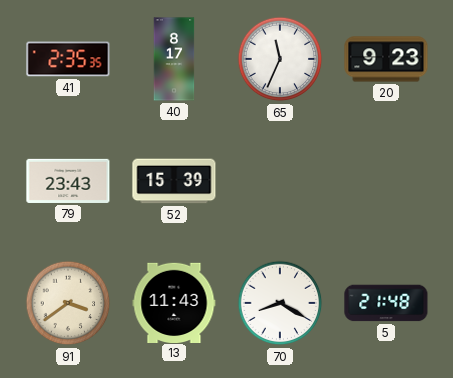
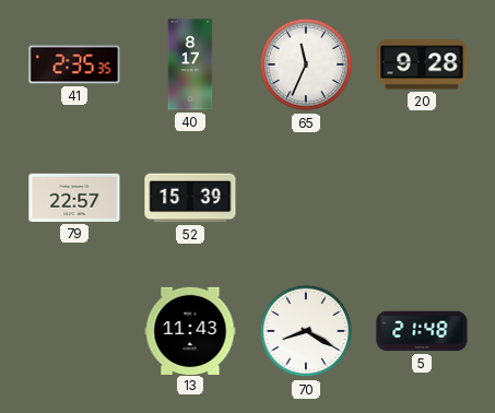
20: 9:23 -> 9:28 (422, 64)
79: 23:43 -> 22:57 (74, 198)
91: 3:39 -> none (68, 303)
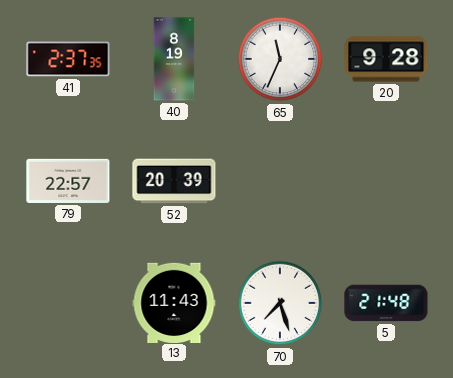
41: 2:35 -> 2:37 (68, 59)
40: 8:17 -> 8:19 (174, 59)
52: 15:39 -> 20:39 (174, 181)
70: 8:20 -> 7:27 (280, 303)
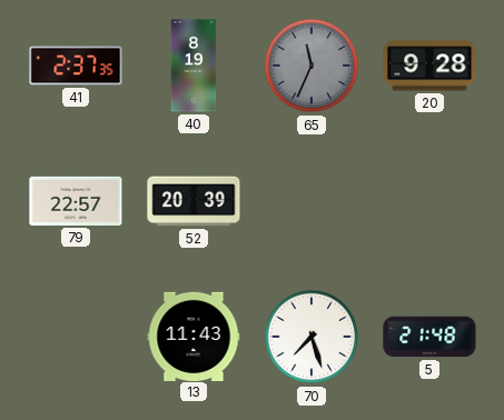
65 dial: white -> grey (312, 66)
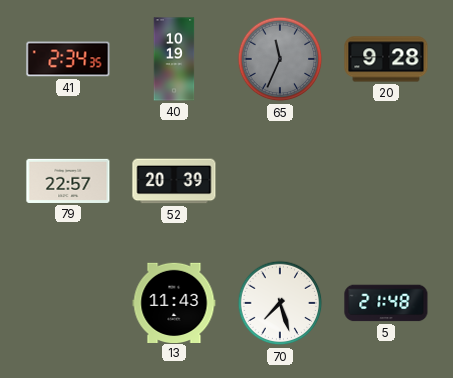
41: 2:37 -> 2:34 (68, 59)
40: 8:19 -> 10:19 (174, 59)
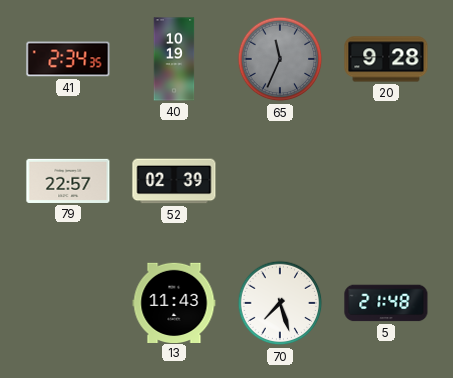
52: 20:39 -> 02:39 (174, 181)
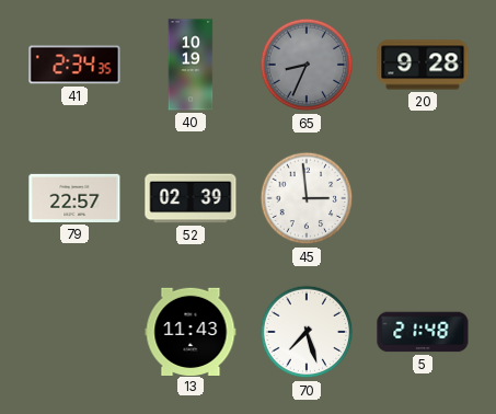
65: 11:34 -> 8:34 (307, 65)
45: none -> 2:59 (307, 198)
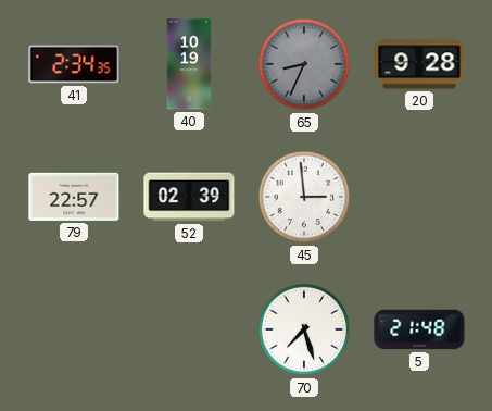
13: 11:43 -> none (191, 331)
